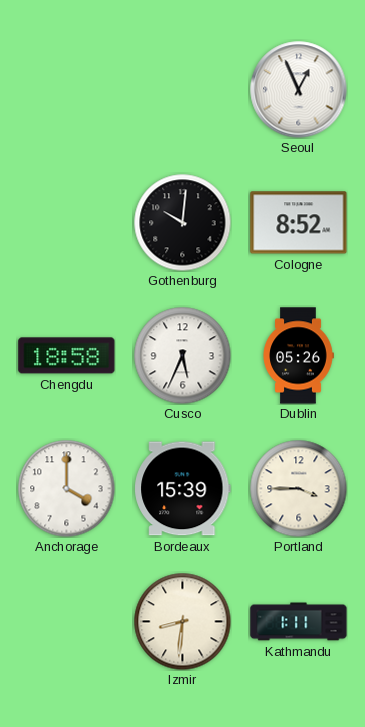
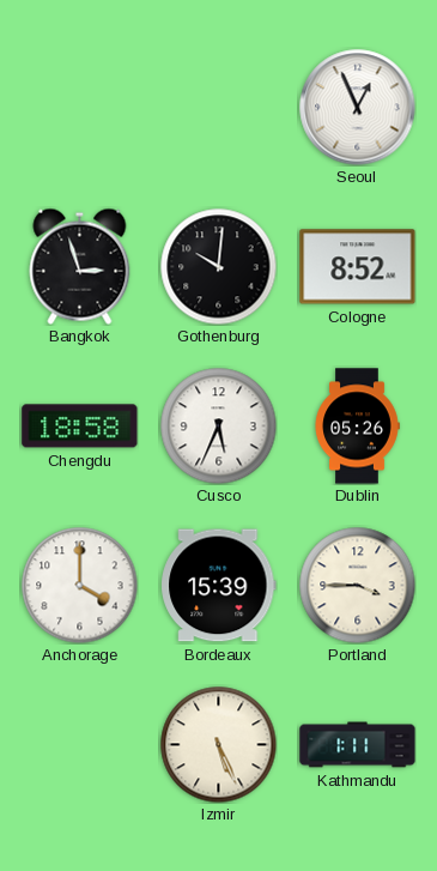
Bangkok: none -> 2:57 (80, 266)
Izmir: 8:31 -> 5:26 (218, 744)
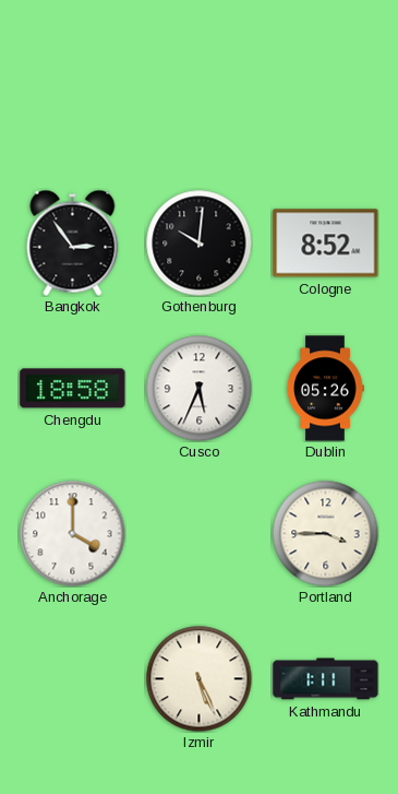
Seoul: 12:56 -> none (358, 108)
Bangkok: 2:57 -> 2:54 (73, 242)
Bordeaux: 15:39 -> none (219, 586)
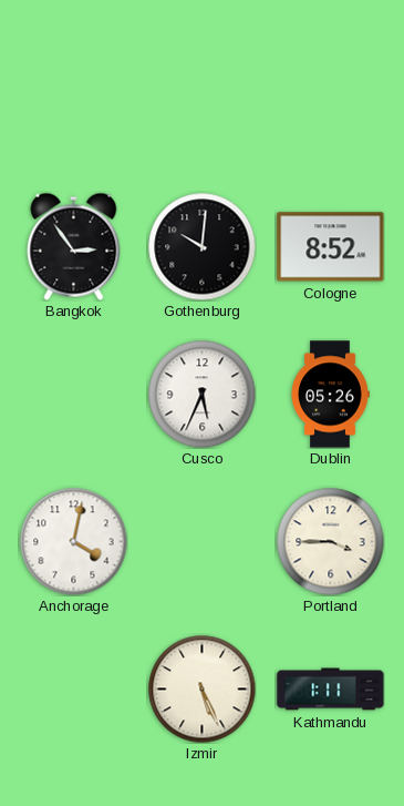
Chengdu: 18:58 -> none (73, 389)
Anchorage: 4:00 -> 4:02 (73, 541)
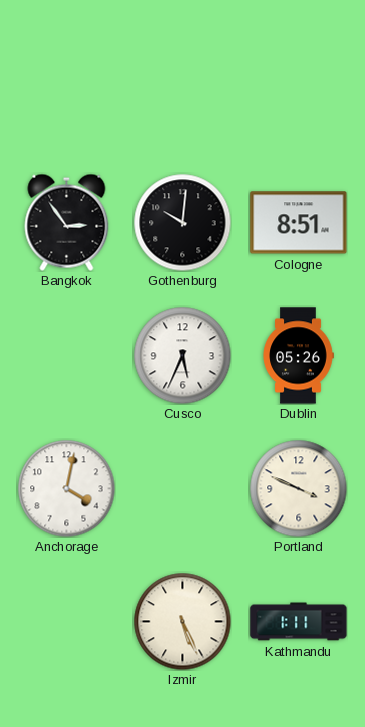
Cologne: 8:52 -> 8:51 (299, 223)
Portland: 3:45 -> 3:49 (298, 488)
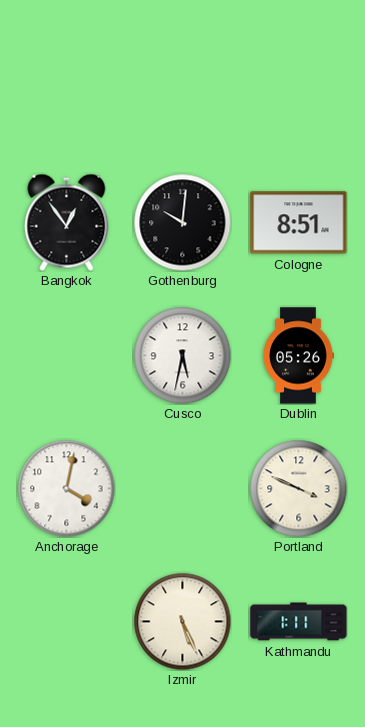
Bangkok: 2:54 -> 12:54 (67, 222)
Cusco: 5:34 -> 5:32 (182, 355)
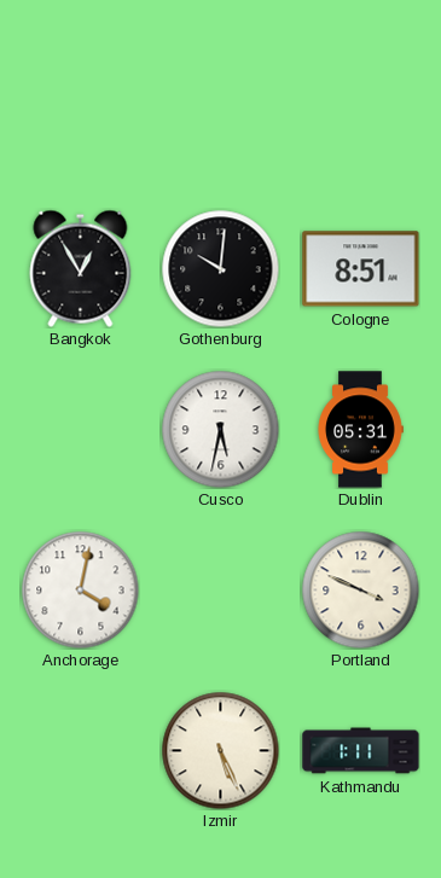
Bangkok: 12:54 -> 12:55 (81, 268)
Dublin: 05:26 -> 05:31 (360, 430)
